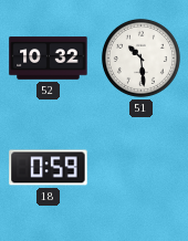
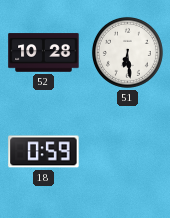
52: 10:32 -> 10:28 (44, 53)
51: 10:29 -> 6:29 (127, 52)
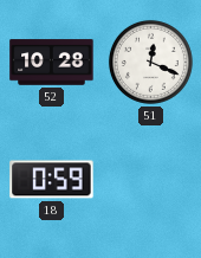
51: 6:29 -> 12:19 (150, 62)
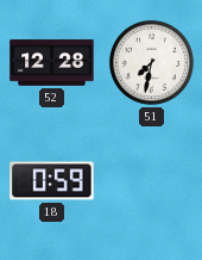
52: 10:28 -> 12:28 (52, 63)
51: 12:19 -> 7:32 (151, 62)
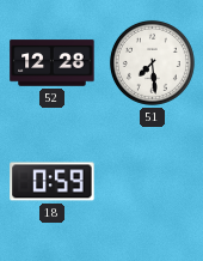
51: 7:32 -> 7:29 (152, 62)
